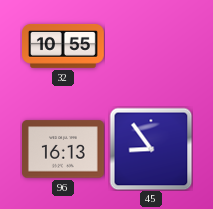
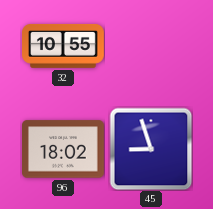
96: 16:13 -> 18:02 (64, 149)
45: 8:54 -> 8:57 (151, 149)
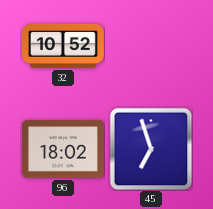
32: 10:55 -> 10:52 (64, 46)
45: 8:57 -> 6:57 (151, 149)
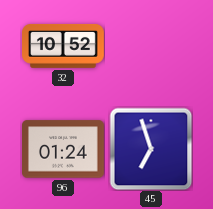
96: 18:02 -> 01:24 (64, 149)
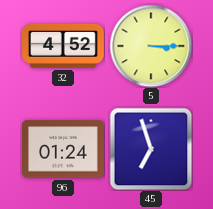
32: 10:52 -> 4:52 (64, 46)
5: none -> 3:15 (151, 46)
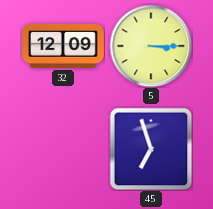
32: 4:52 -> 12:09 (64, 46)
96: 01:24 -> none (64, 149)
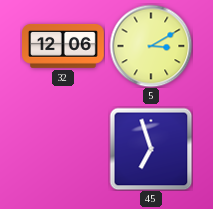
32: 12:09 -> 12:06 (64, 46)
5: 3:15 -> 3:10 (151, 46)
